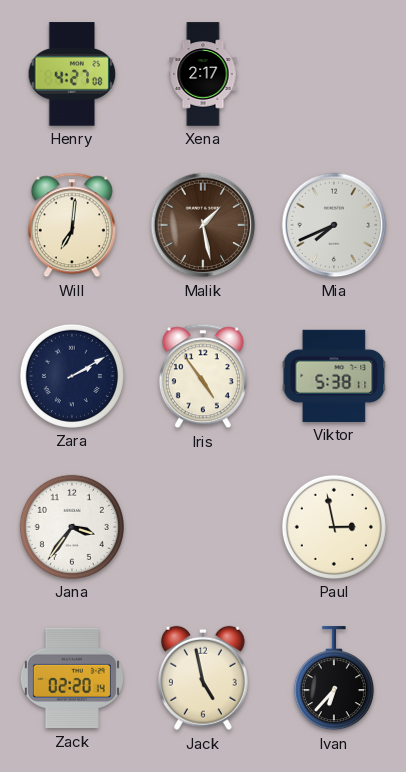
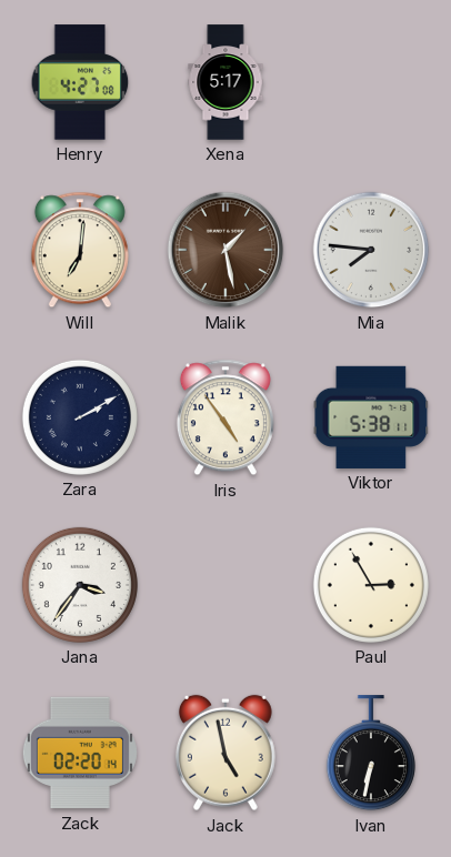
Xena: 2:17 -> 5:17 (225, 82)
Mia: 7:41 -> 7:46 (371, 250)
Paul: 2:58 -> 2:55 (371, 585)
Ivan: 6:37 -> 6:32 (371, 754)
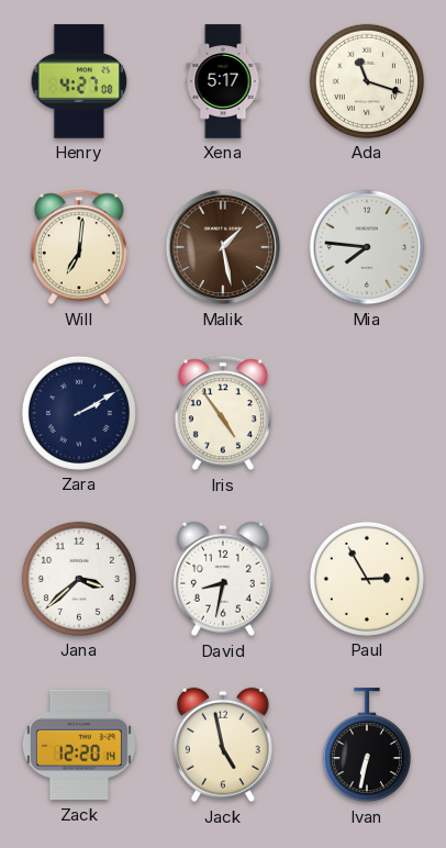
Ada: none -> 11:18 (367, 81)
Viktor: 5:38 -> none (371, 417)
Jana: 3:36 -> 3:38 (79, 579)
David: none -> 8:32 (223, 579)
Zack: 02:20 -> 12:20 (79, 745)
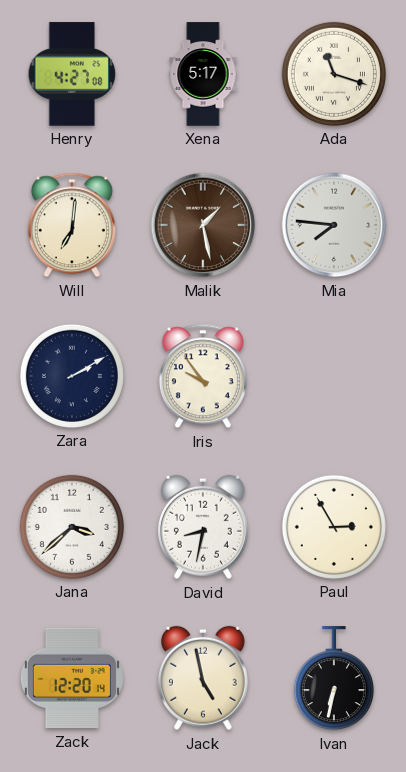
Iris: 4:54 -> 9:54 (203, 376)
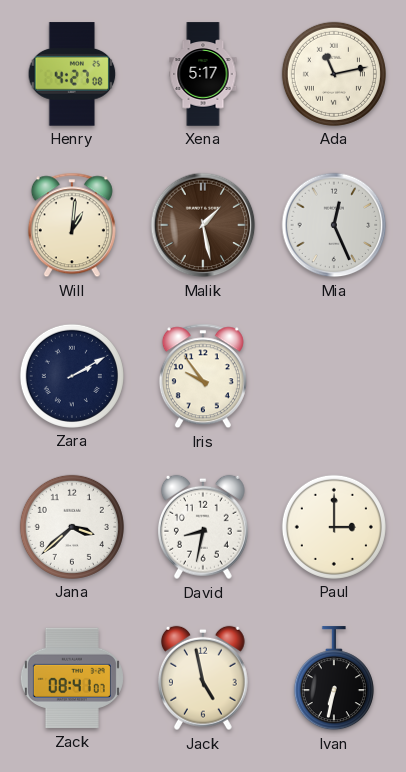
Ada: 11:18 -> 11:13 (334, 74)
Will: 7:01 -> 1:01 (72, 225)
Mia: 7:46 -> 12:26 (334, 225)
Paul: 2:55 -> 3:00 (334, 527)
Zack: 12:20 -> 08:41 (72, 678)
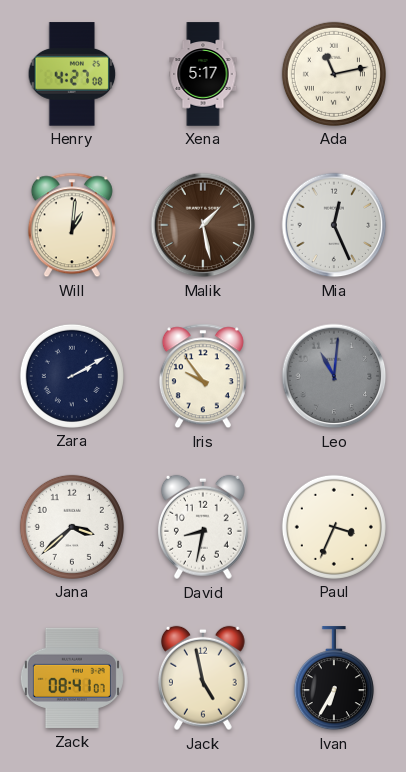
Leo: none -> 11:01 (334, 376)
Paul: 3:00 -> 3:34 (334, 527)
Ivan: 6:32 -> 6:35 (334, 679)
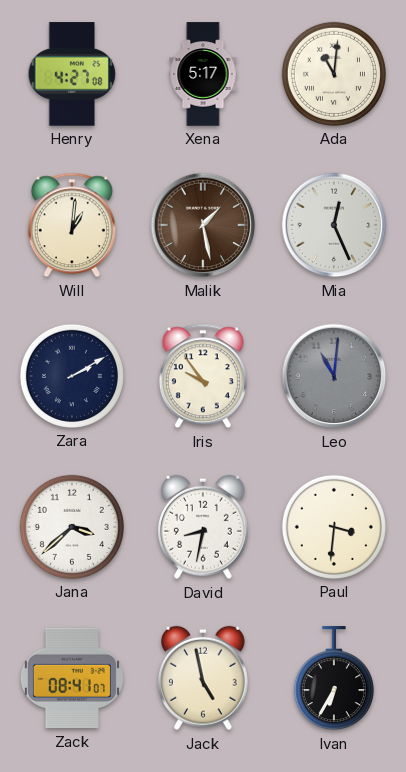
Ada: 11:13 -> 11:01 (334, 74)
Paul: 3:34 -> 3:31 (334, 527)
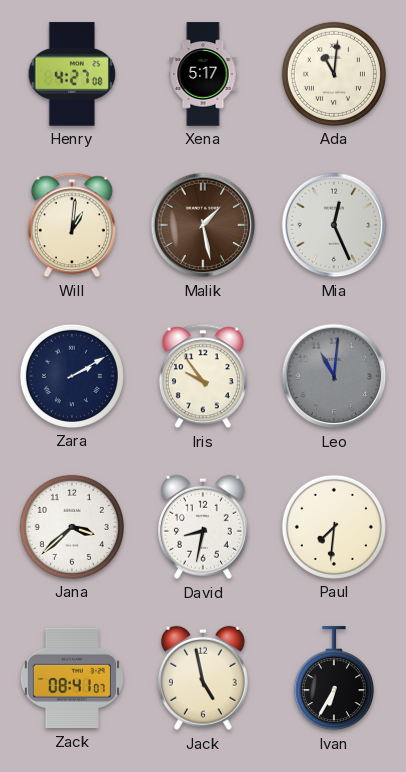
Paul: 3:31 -> 7:31 (334, 527)
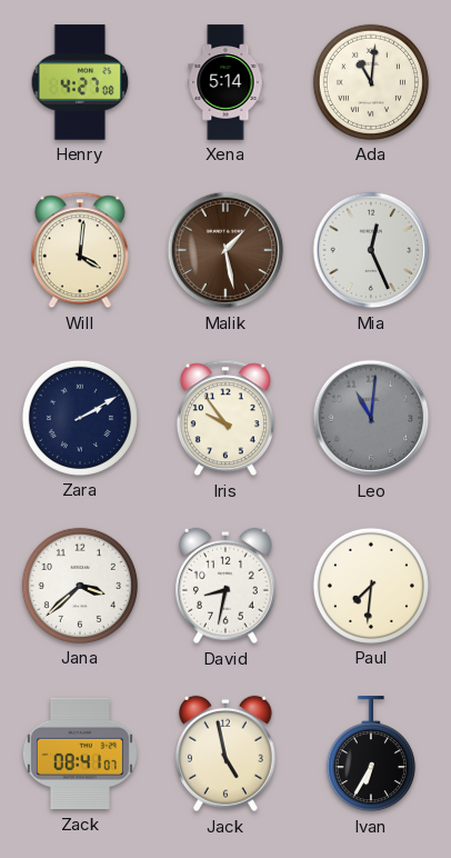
Xena: 5:17 -> 5:14 (225, 82)
Will: 1:01 -> 4:01 (80, 250)
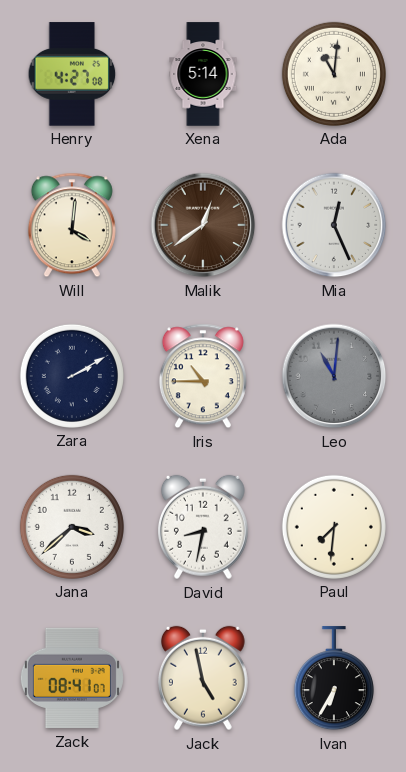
Malik: 1:28 -> 12:39 (203, 225)
Iris: 9:54 -> 10:45 (203, 376)
